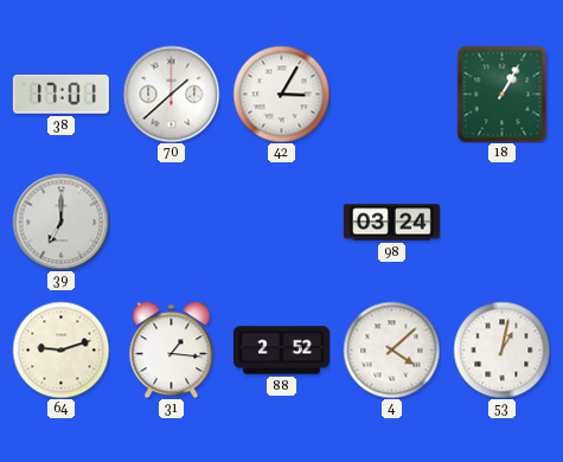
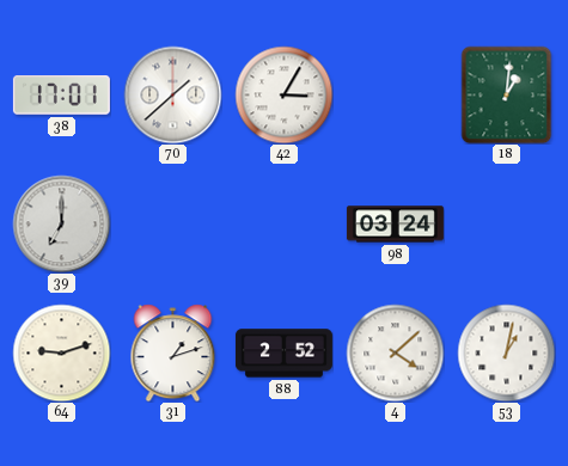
18: 1:05 -> 1:01 (507, 94)
31: 1:16 -> 1:12 (173, 352)
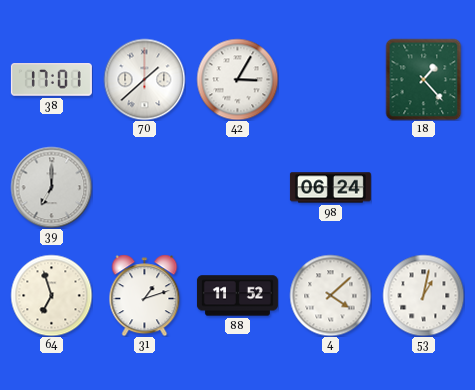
18: 1:01 -> 1:23 (424, 79)
98: 03:24 -> 06:24 (330, 188)
64: 9:12 -> 6:57 (51, 295)
88: 2:52 -> 11:52 (237, 296)
